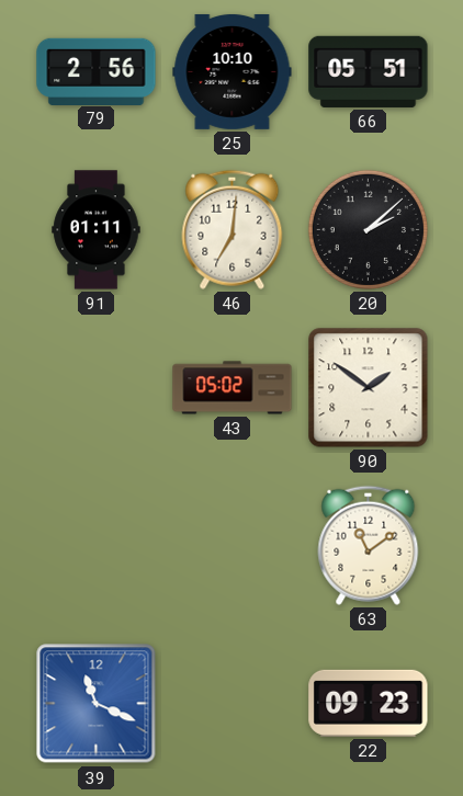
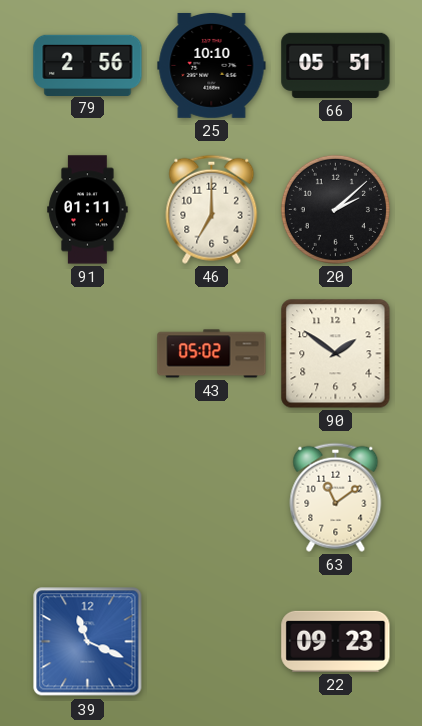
46: 7:01 -> 7:00 (212, 209)
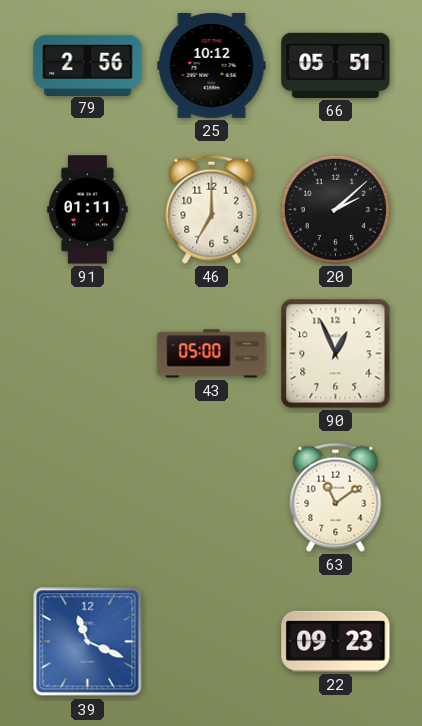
25: 10:10 -> 10:12 (212, 65)
43: 05:02 -> 05:00 (212, 354)
90: 1:51 -> 12:56 (336, 354)
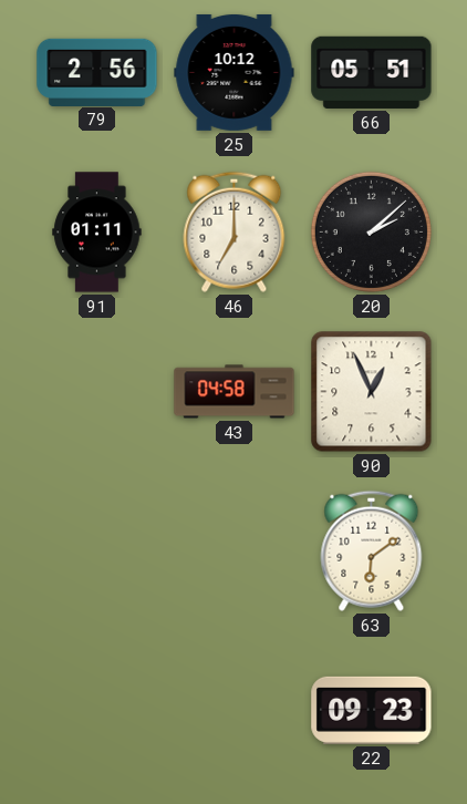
43: 05:00 -> 04:58 (235, 392)
63: 11:09 -> 6:09 (372, 550)
39: 11:19 -> none (88, 642)
